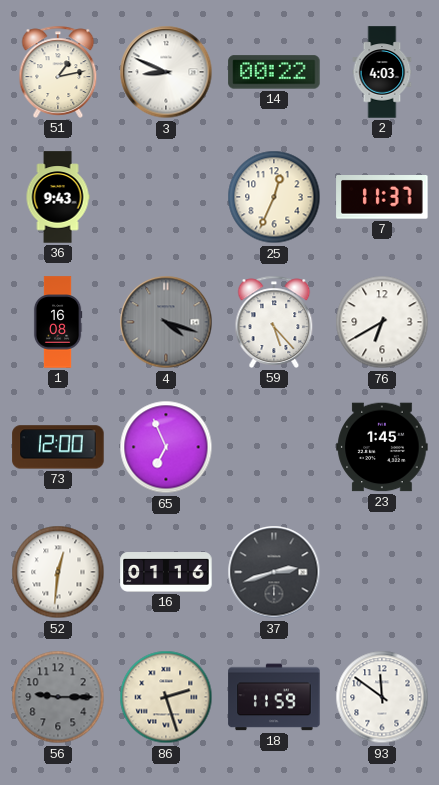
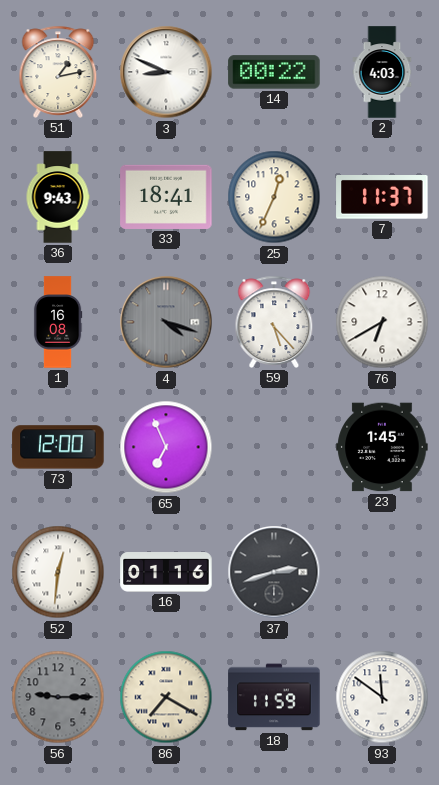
33: none -> 18:41 (166, 197)
86: 2:27 -> 7:20 (166, 697)
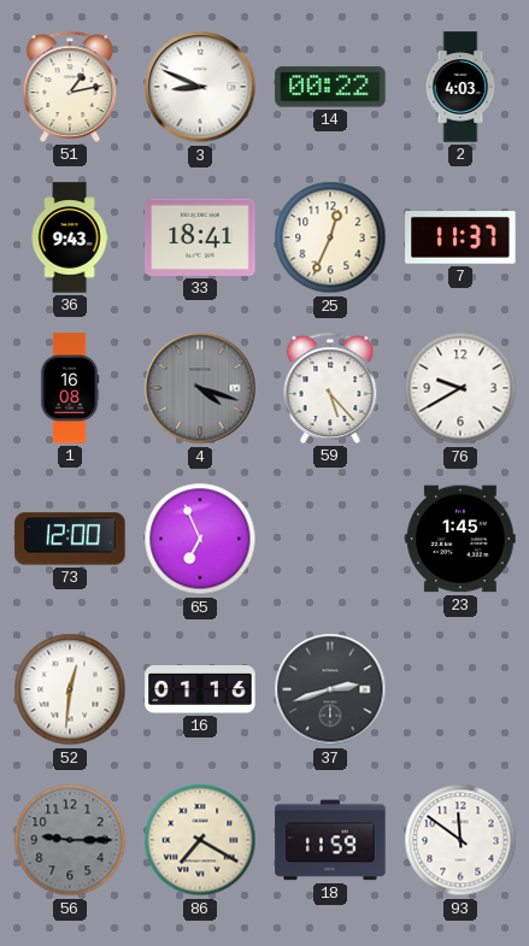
76: 6:40 -> 9:40 (460, 388)
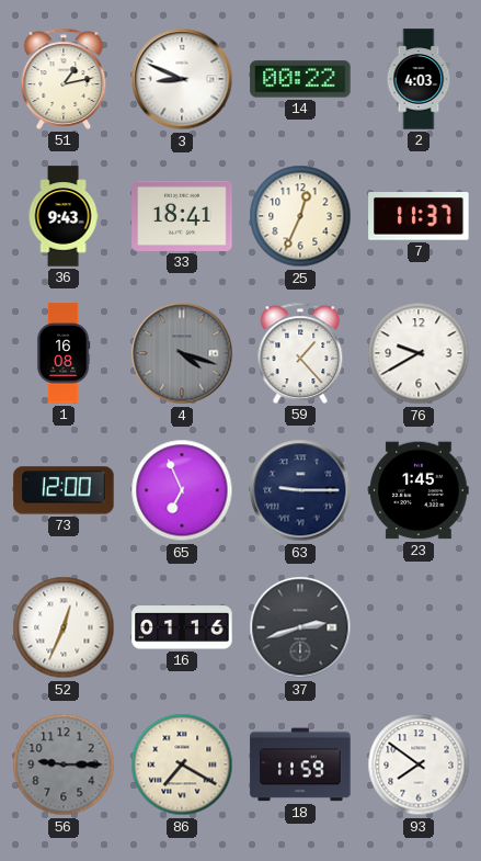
59: 5:23 -> 1:23 (300, 353)
63: none -> 9:15 (300, 490)
52: 12:31 -> 12:34 (64, 627)
93: 11:51 -> 7:51 (419, 764)
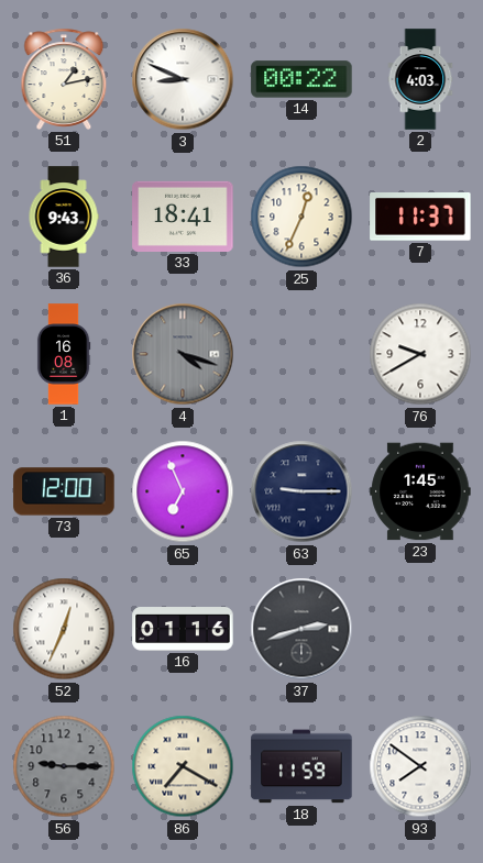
59: 1:23 -> none (300, 353)
